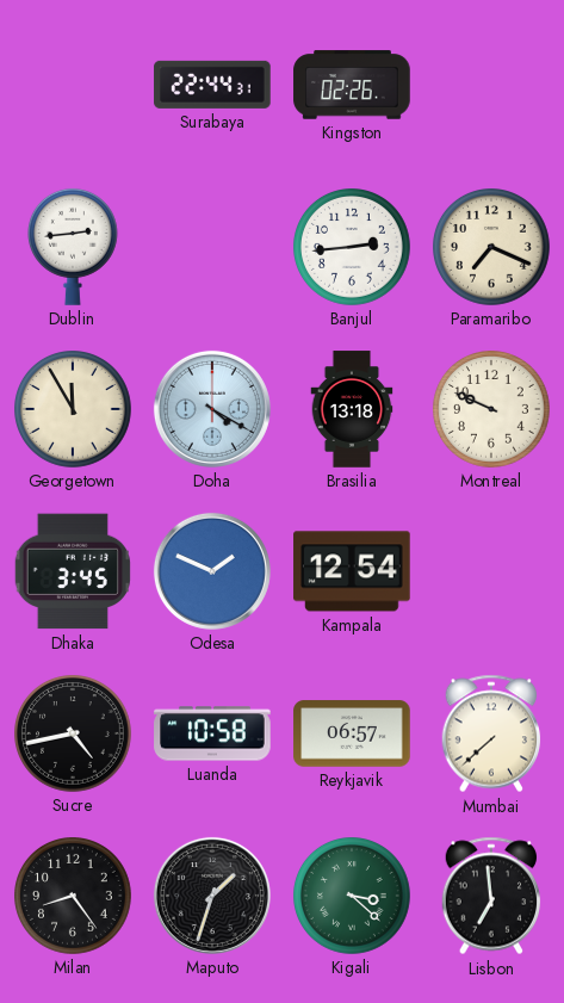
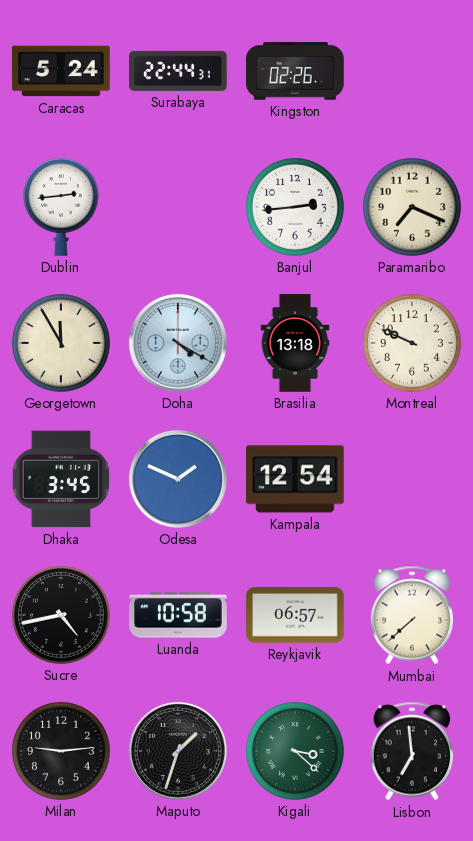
Caracas: none -> 5:24 (61, 71)
Milan: 8:24 -> 9:14 (62, 752)
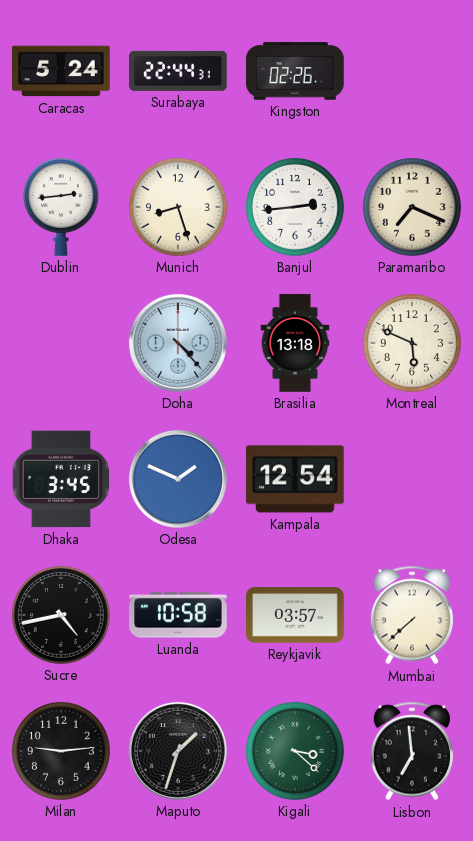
Munich: none -> 8:27 (179, 208)
Georgetown: 11:55 -> none (62, 344)
Doha: 4:20 -> 4:23 (178, 343)
Montreal: 9:49 -> 5:49 (413, 344)
Reykjavik: 06:57 -> 03:57 (295, 615)
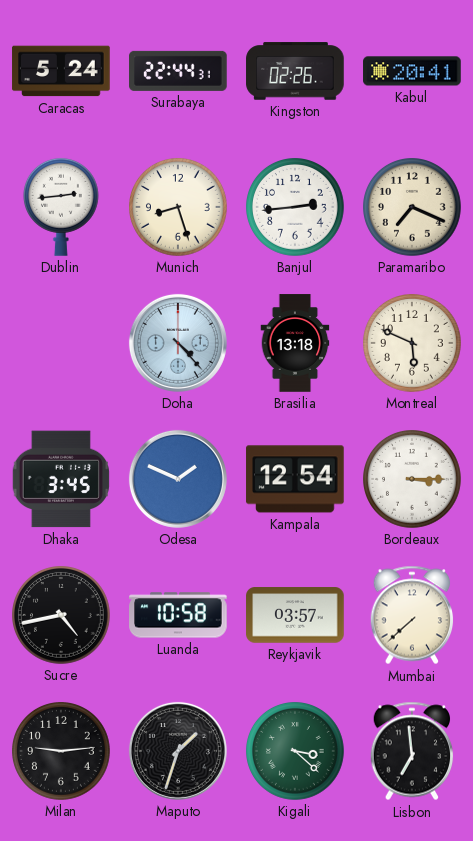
Kabul: none -> 20:41 (412, 71)
Bordeaux: none -> 3:15 (413, 480)
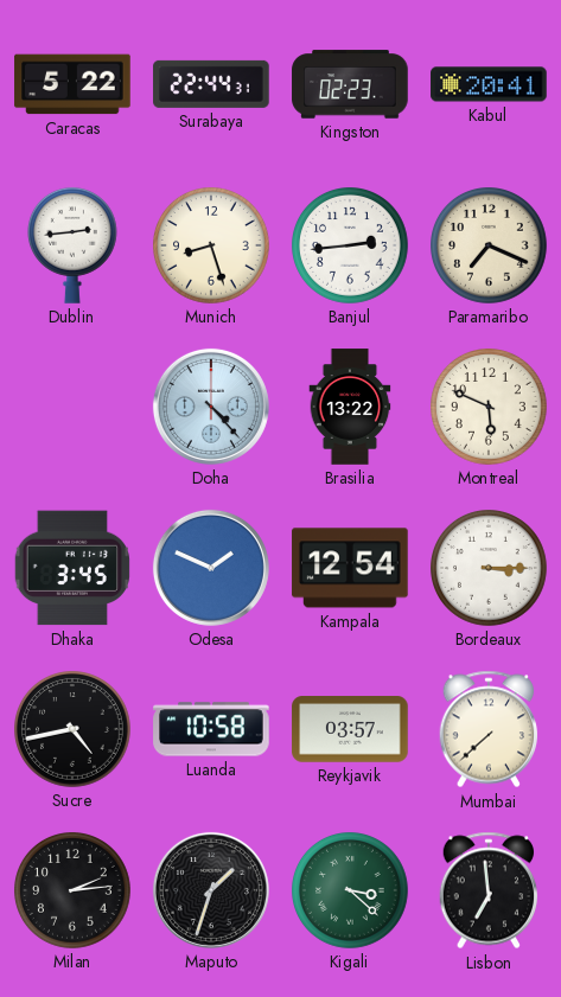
Caracas: 5:24 -> 5:22 (72, 84)
Kingston: 02:26 -> 02:23 (350, 84)
Brasilia: 13:18 -> 13:22 (350, 407)
Milan: 9:14 -> 2:14 (74, 891)
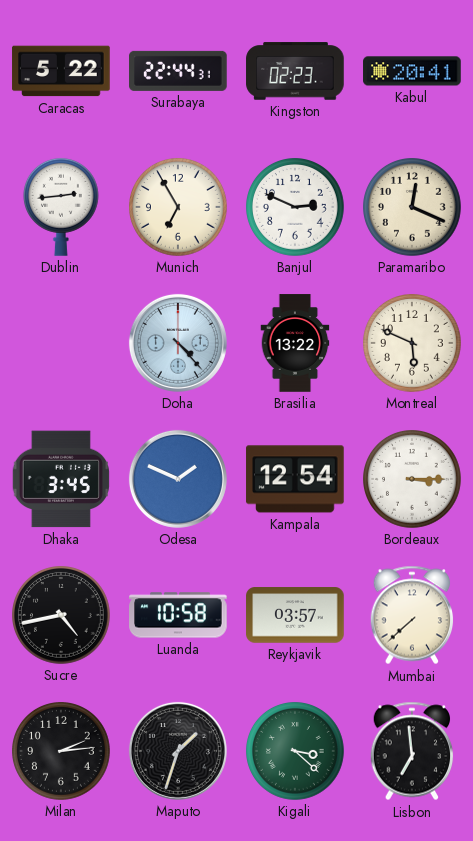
Munich: 8:27 -> 6:55 (179, 208)
Banjul: 2:44 -> 2:49 (296, 208)
Paramaribo: 7:19 -> 12:19 (413, 208)
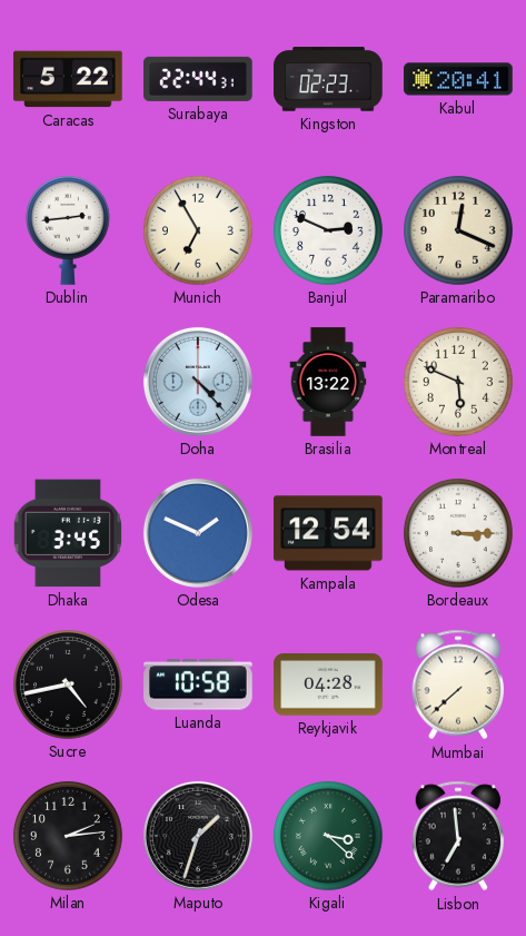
Reykjavik: 03:57 -> 04:28 (328, 684)
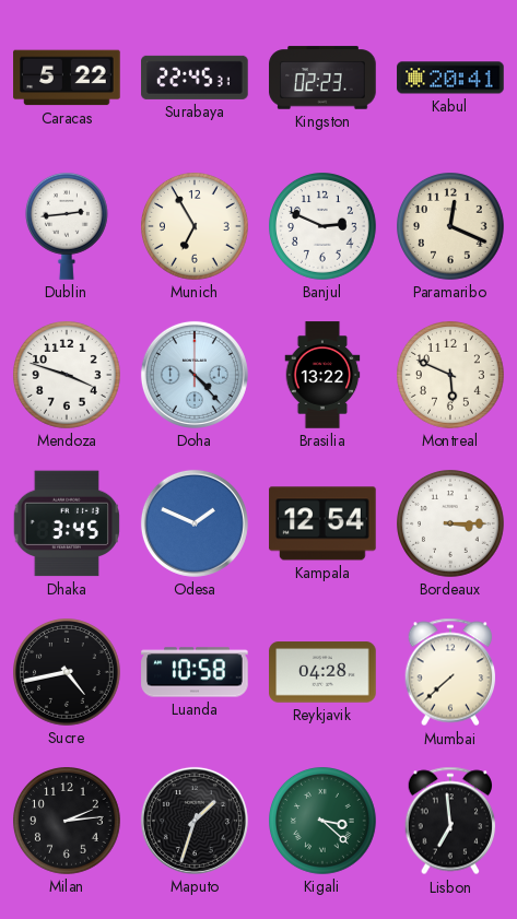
Surabaya: 22:44 -> 22:45 (195, 78)
Mendoza: none -> 3:48 (68, 376)
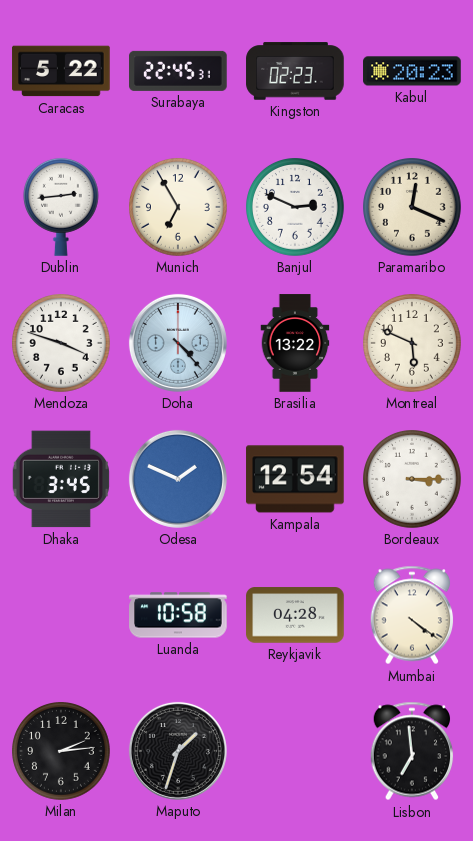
Kabul: 20:41 -> 20:23 (412, 71)
Sucre: 4:43 -> none (68, 673)
Mumbai: 7:38 -> 4:21 (412, 615)
Kigali: 3:22 -> none (324, 822)
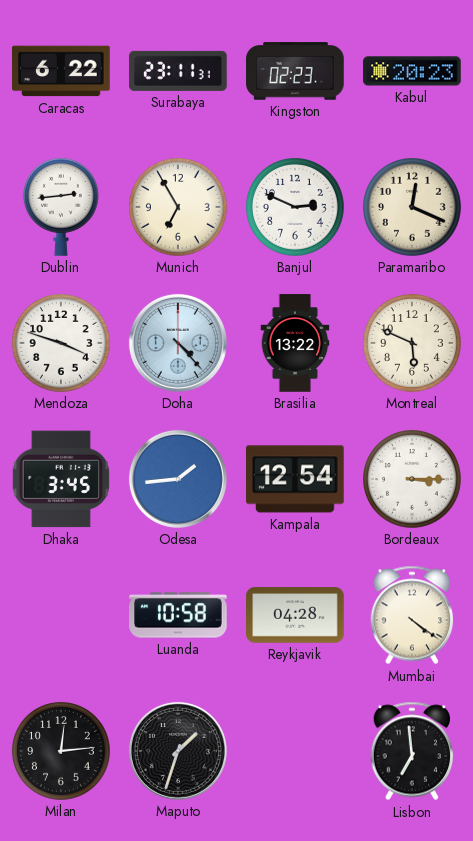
Caracas: 5:22 -> 6:22 (61, 71)
Surabaya: 22:45 -> 23:11 (178, 71)
Odesa: 1:49 -> 1:44 (178, 479)
Milan: 2:14 -> 12:14 (62, 752)
